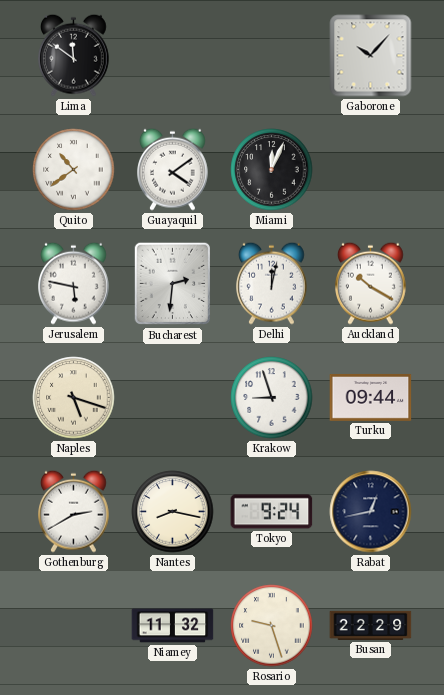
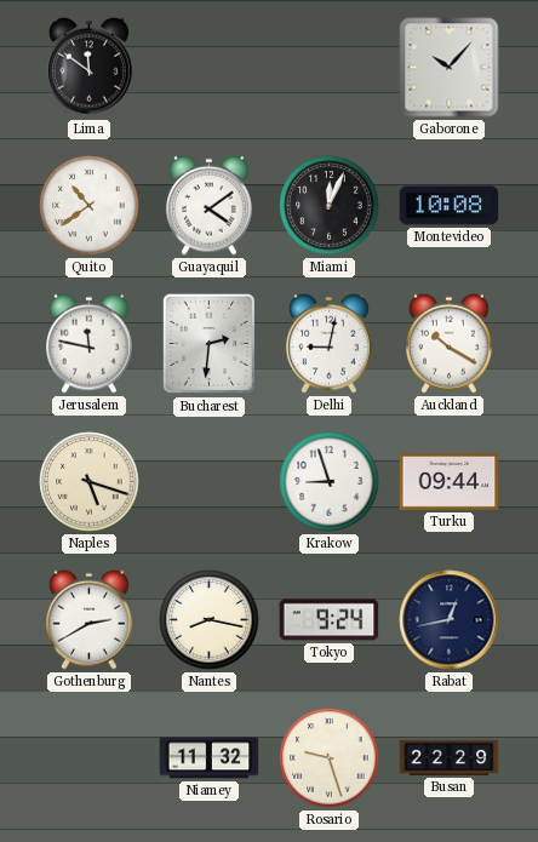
Montevideo: none -> 10:08 (450, 206)
Jerusalem: 5:47 -> 11:47 (90, 343)
Delhi: 12:02 -> 9:02 (330, 343)
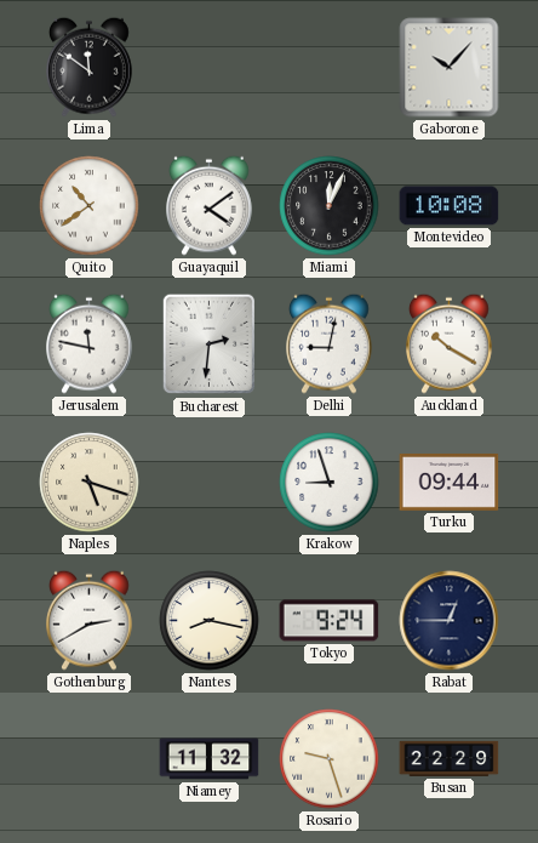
Rabat: 12:43 -> 12:45 (450, 621)
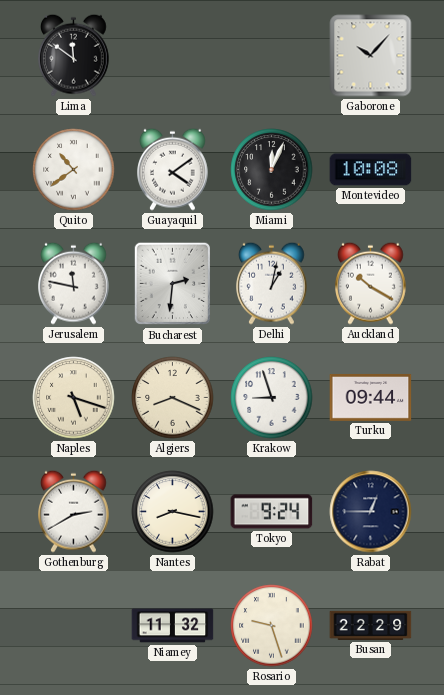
Delhi: 9:02 -> 1:02 (272, 283)
Algiers: none -> 8:19 (173, 398)
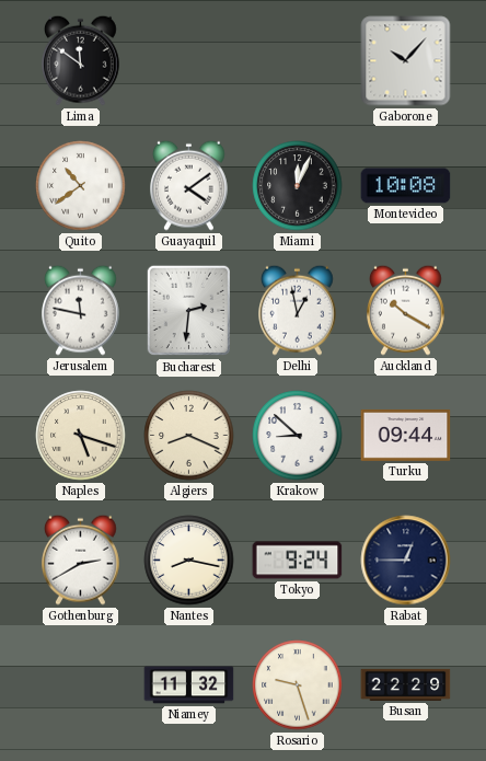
Delhi: 1:02 -> 12:58 (298, 310)
Krakow: 8:57 -> 8:52 (298, 436)
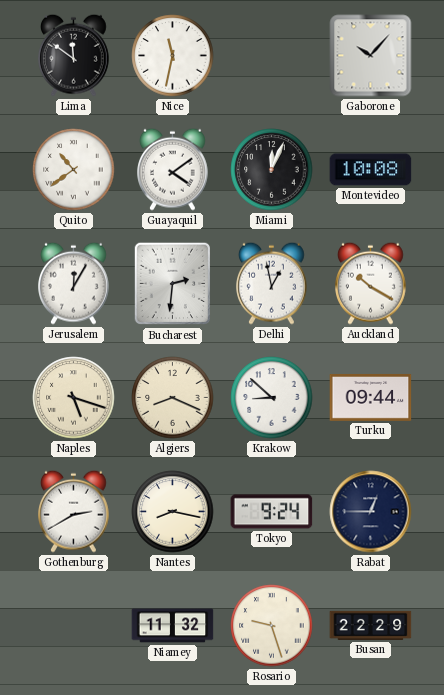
Nice: none -> 11:32 (173, 56)
Jerusalem: 11:47 -> 12:05 (74, 283)
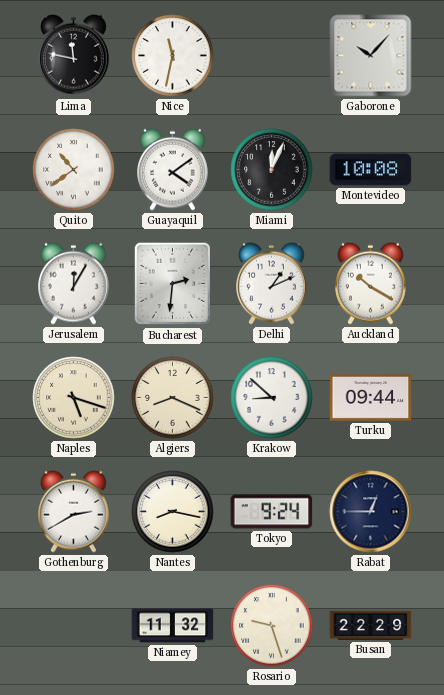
Lima: 11:51 -> 11:47 (74, 55)
Delhi: 12:58 -> 1:11 (272, 283)
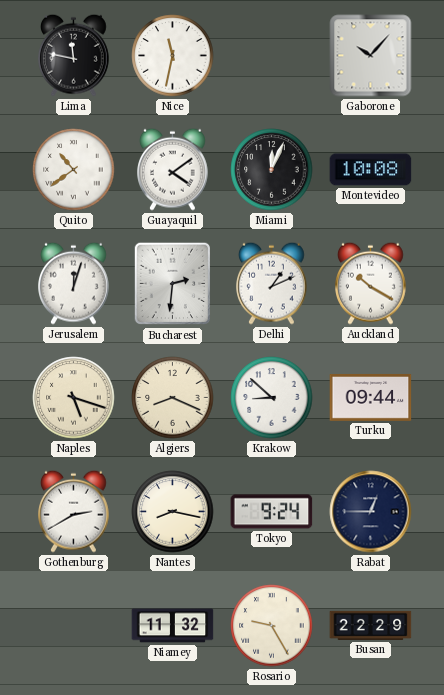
Jerusalem: 12:05 -> 12:03 (74, 283)
Rosario: 9:27 -> 9:25 (272, 626)
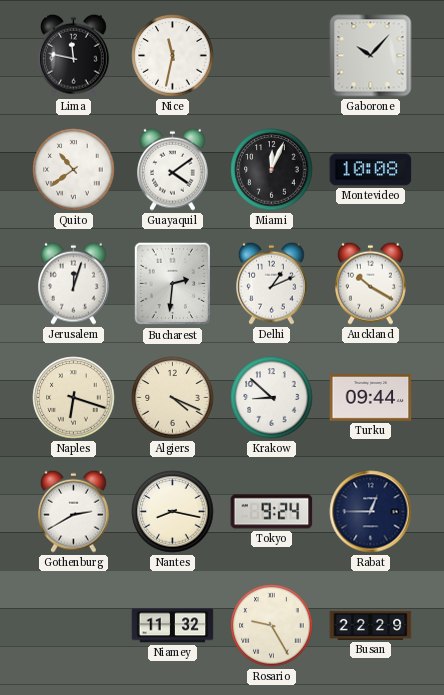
Naples: 5:18 -> 6:18 (74, 398)
Algiers: 8:19 -> 4:19 (173, 398)
